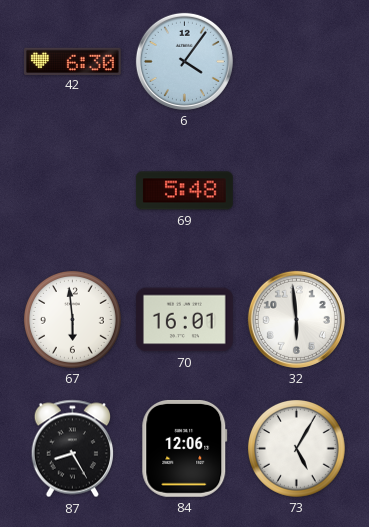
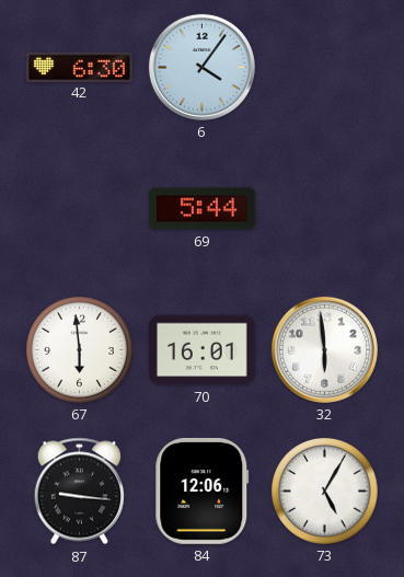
69: 5:48 -> 5:44 (201, 209)
87: 8:25 -> 9:16 (79, 492)
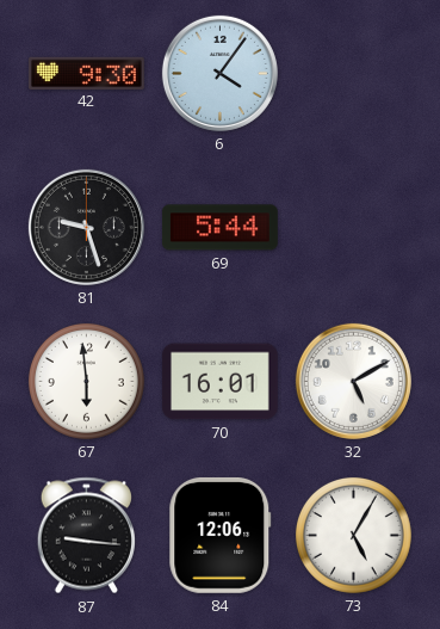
42: 6:30 -> 9:30 (87, 73)
81: none -> 9:27 (86, 227)
32: 5:59 -> 5:10 (353, 381)
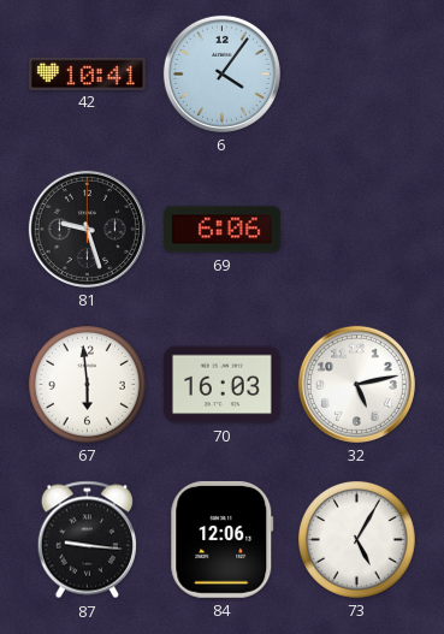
42: 9:30 -> 10:41 (88, 73)
69: 5:44 -> 6:06 (221, 230)
70: 16:01 -> 16:03 (221, 385)
32: 5:10 -> 5:13 (356, 384)
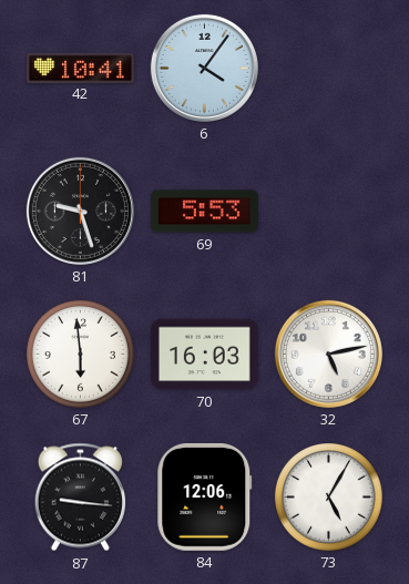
69: 6:06 -> 5:53 (204, 212)
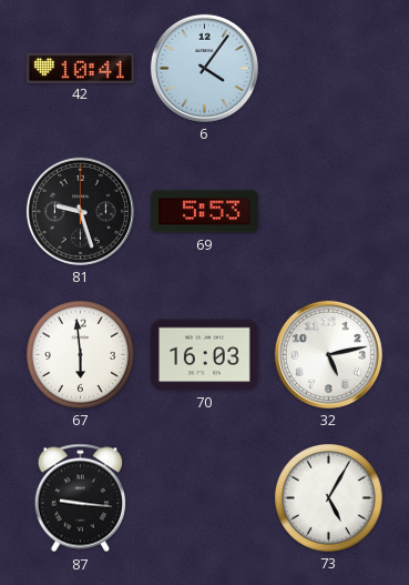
84: 12:06 -> none (205, 496)
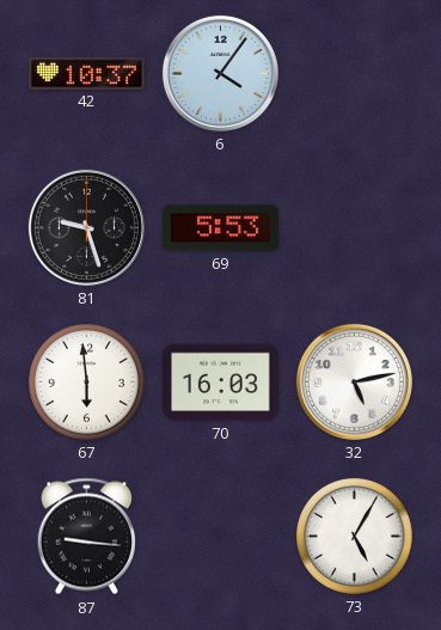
42: 10:41 -> 10:37 (87, 73)
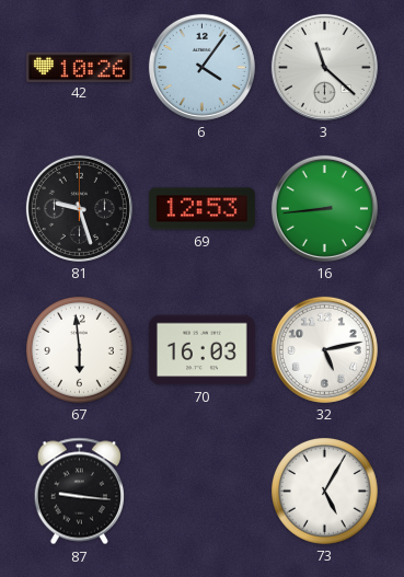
42: 10:37 -> 10:26 (80, 67)
3: none -> 11:22 (324, 67)
69: 5:53 -> 12:53 (201, 209)
16: none -> 8:44 (324, 208)
